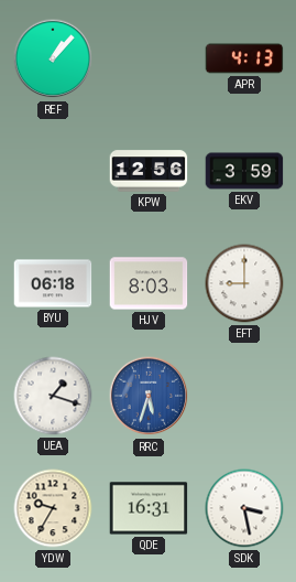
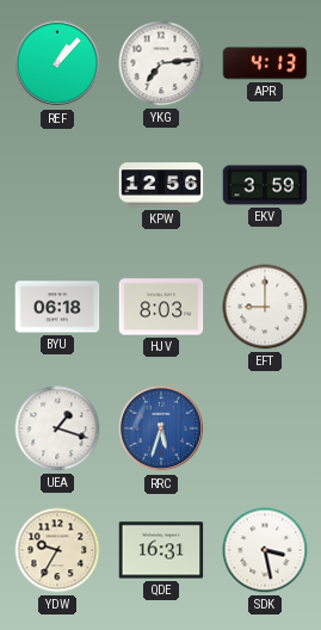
YKG: none -> 7:14 (161, 63)
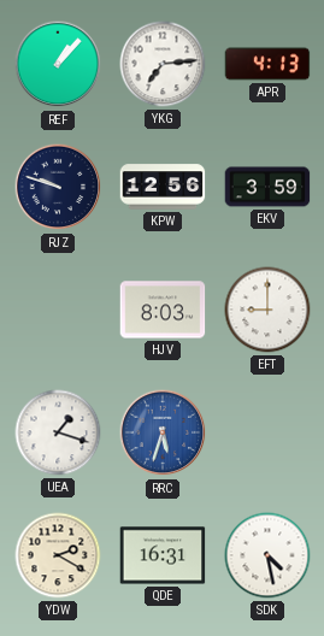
RJZ: none -> 9:48 (58, 187)
BYU: 06:18 -> none (57, 307)
YDW: 9:35 -> 2:20 (58, 555)
SDK: 3:28 -> 4:28 (267, 555)
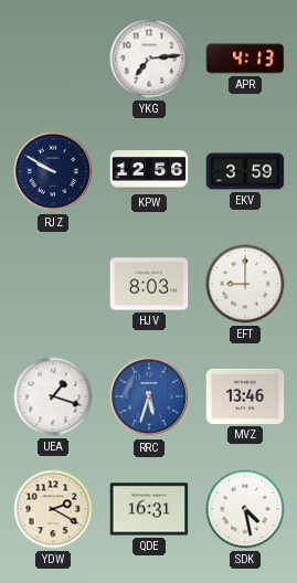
REF: 1:07 -> none (58, 64)
RJZ: 9:48 -> 9:50 (53, 171)
MVZ: none -> 13:46 (245, 396)
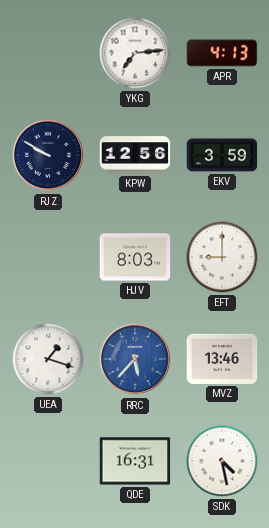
RRC: 5:33 -> 5:37 (135, 359)
YDW: 2:20 -> none (53, 509)
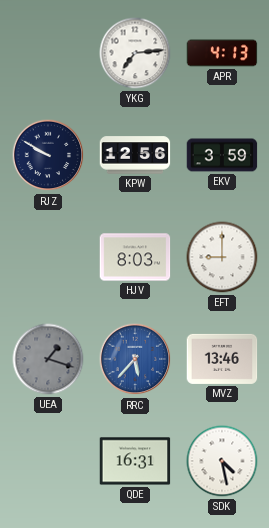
UEA dial: white -> grey (48, 359)
